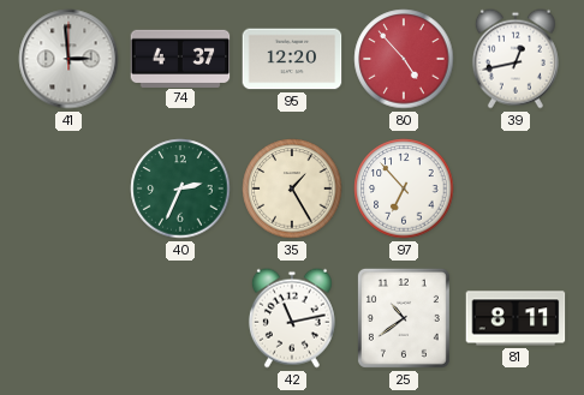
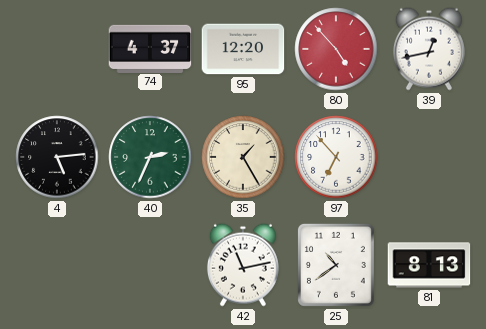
41: 2:59 -> none (68, 59)
4: none -> 5:14 (57, 157)
81: 8:11 -> 8:13 (429, 265)
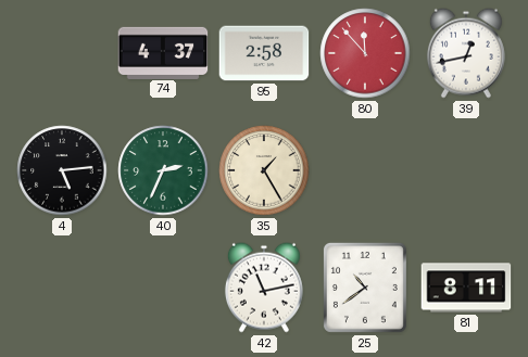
95: 12:20 -> 2:58 (264, 53)
80: 4:53 -> 11:53 (365, 53)
97: 6:53 -> none (336, 157)
81: 8:13 -> 8:11 (466, 288)
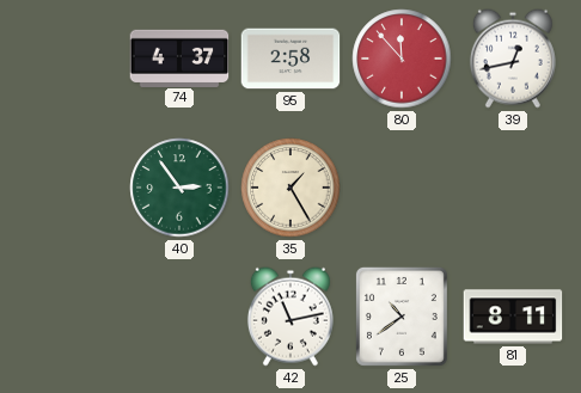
4: 5:14 -> none (62, 170)
40: 2:34 -> 2:54 (179, 188)
